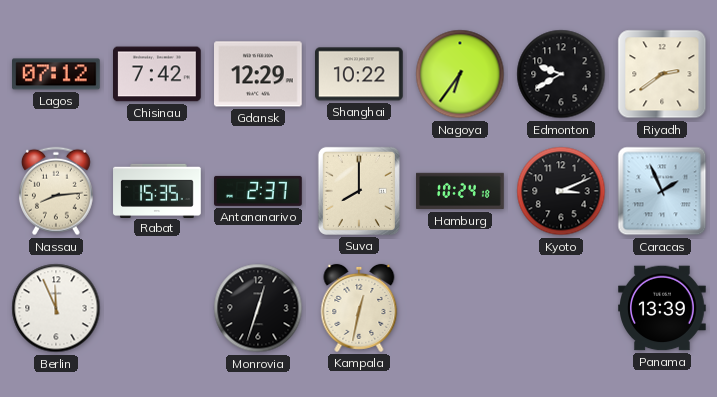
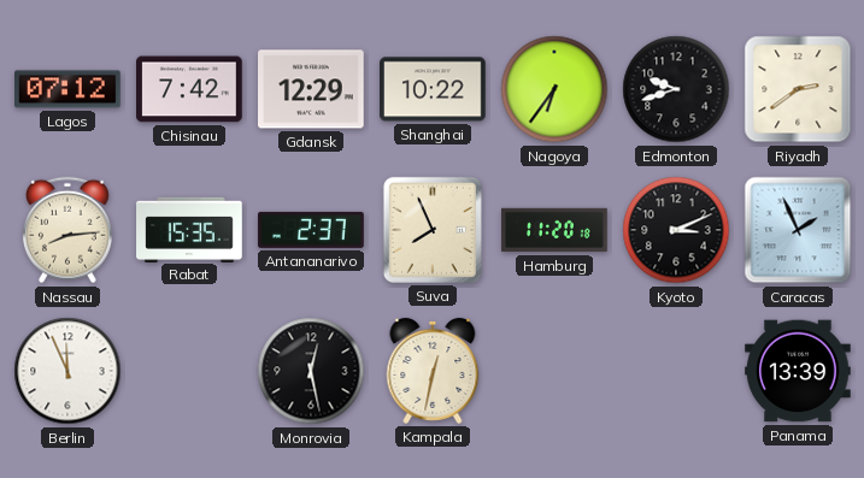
Edmonton: 9:40 -> 9:42 (676, 89)
Suva: 8:00 -> 7:56 (433, 230)
Hamburg: 10:24 -> 11:20 (554, 230)
Monrovia: 12:33 -> 12:28 (311, 371)
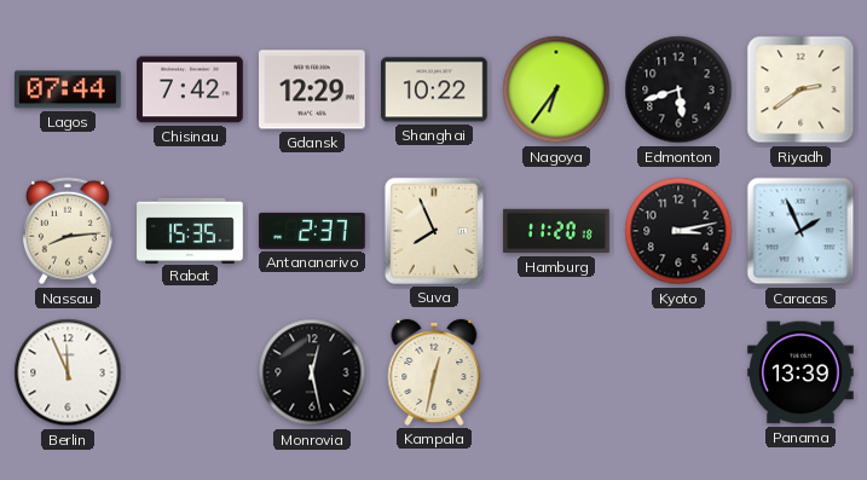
Lagos: 07:12 -> 07:44 (69, 89)
Edmonton: 9:42 -> 5:42 (678, 89)
Kyoto: 3:11 -> 3:13 (678, 231)
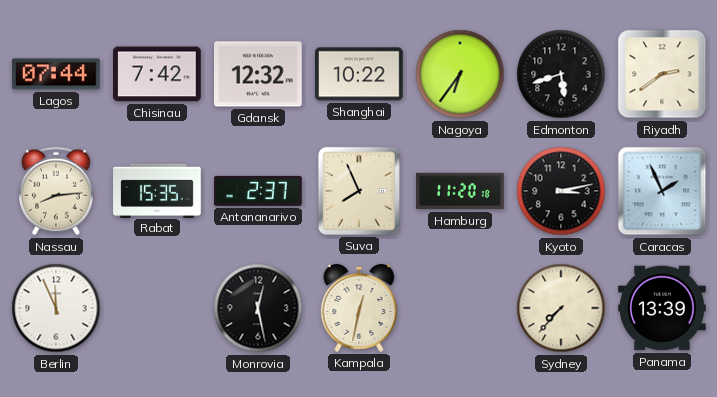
Gdansk: 12:29 -> 12:32 (259, 74)
Sydney: none -> 7:37 (561, 308)
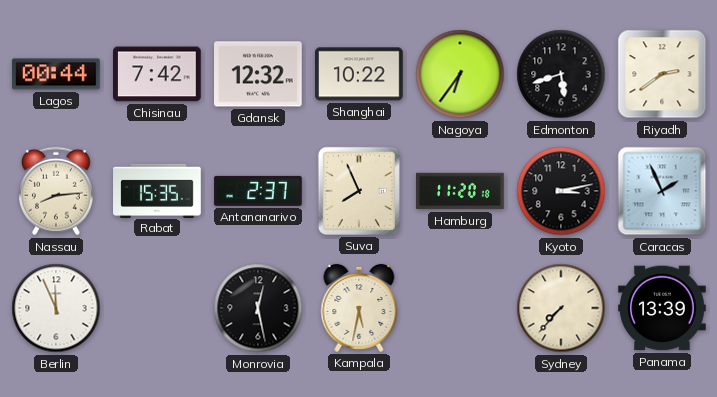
Lagos: 07:44 -> 00:44 (57, 74)
Kampala: 12:32 -> 5:32 (359, 308)
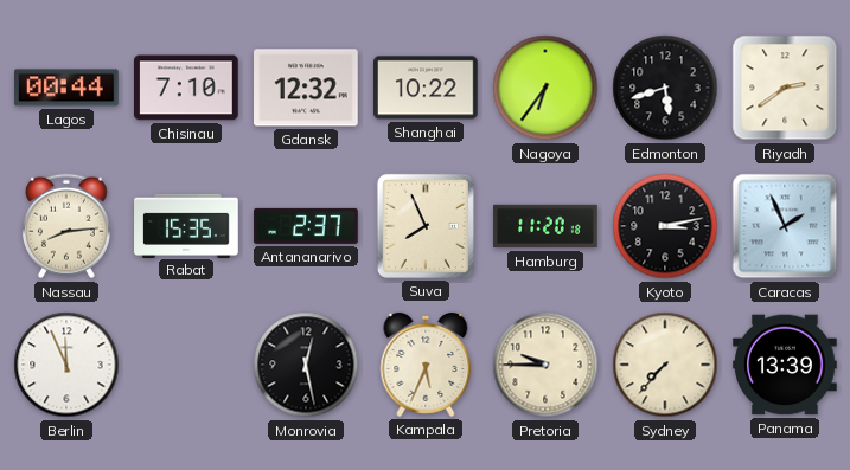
Chisinau: 7:42 -> 7:10 (186, 88)
Kampala: 5:32 -> 5:34 (426, 365)
Pretoria: none -> 9:45 (545, 365)
